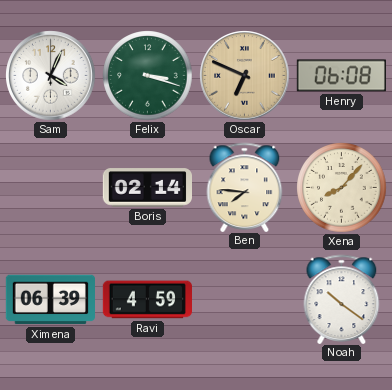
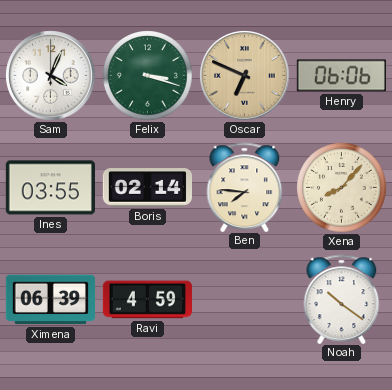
Henry: 06:08 -> 06:06 (341, 76)
Ines: none -> 03:55 (50, 188)
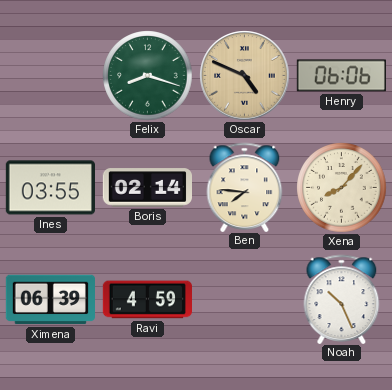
Sam: 4:04 -> none (51, 76)
Felix: 3:18 -> 8:18 (148, 76)
Oscar: 6:49 -> 4:49 (245, 76)
Noah: 10:21 -> 10:26 (342, 299)
